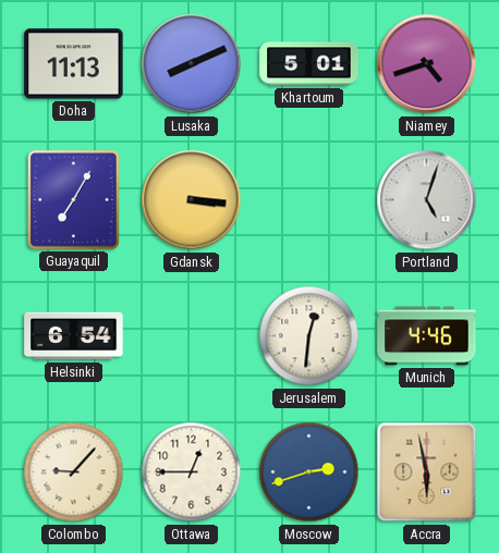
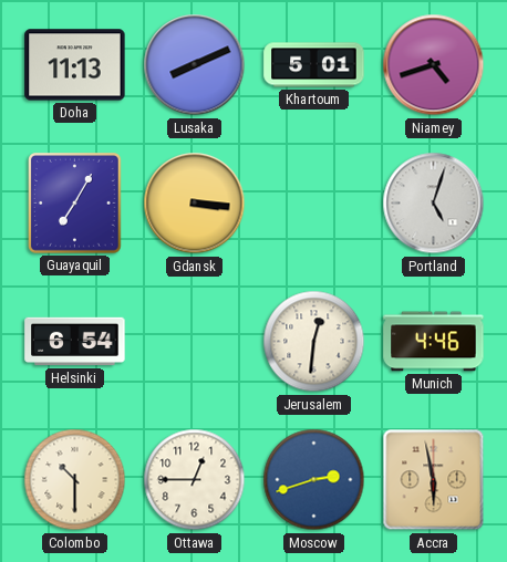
Colombo: 9:07 -> 10:30 (75, 480)
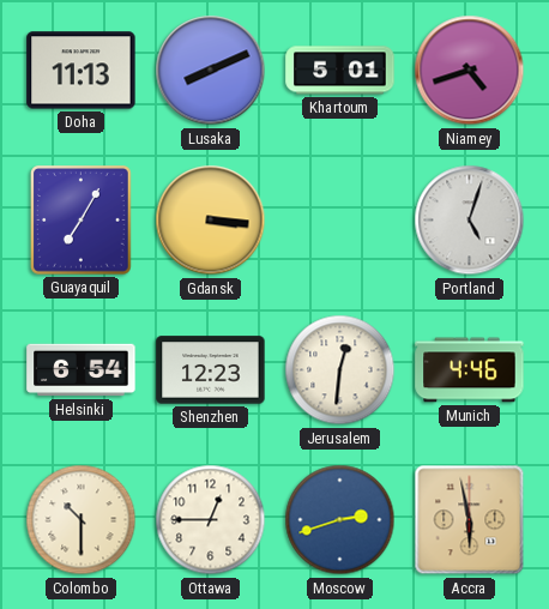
Shenzhen: none -> 12:23 (211, 370)
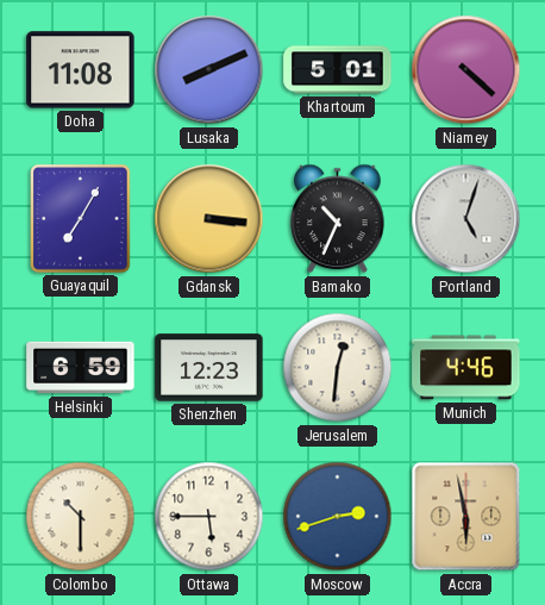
Doha: 11:13 -> 11:08 (81, 70)
Niamey: 4:42 -> 4:22 (466, 70)
Bamako: none -> 10:34 (338, 219)
Helsinki: 6:54 -> 6:59 (81, 368)
Ottawa: 12:45 -> 5:45 (209, 517)
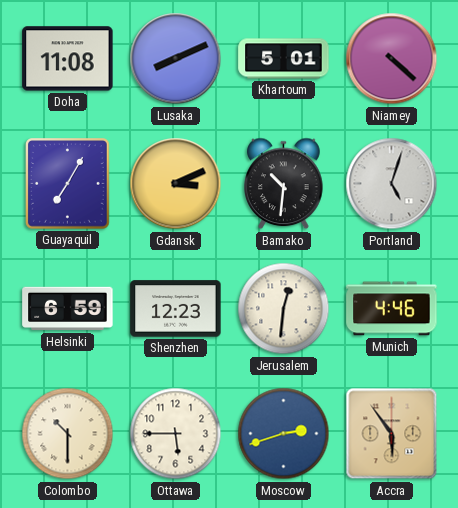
Gdansk: 3:16 -> 3:11 (176, 184)
Bamako: 10:34 -> 10:31 (284, 184)
Accra: 5:58 -> 5:54 (392, 434)
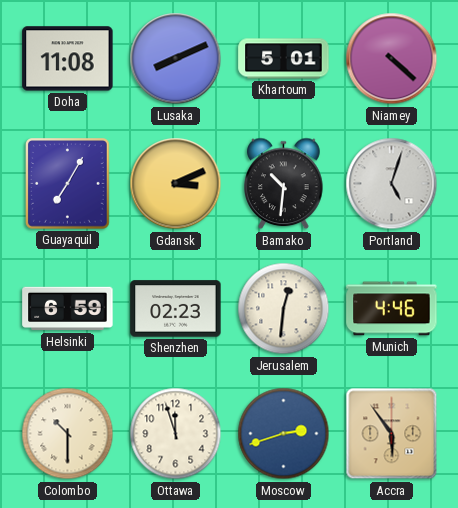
Shenzhen: 12:23 -> 02:23 (176, 309)
Ottawa: 5:45 -> 11:57 (176, 434)
